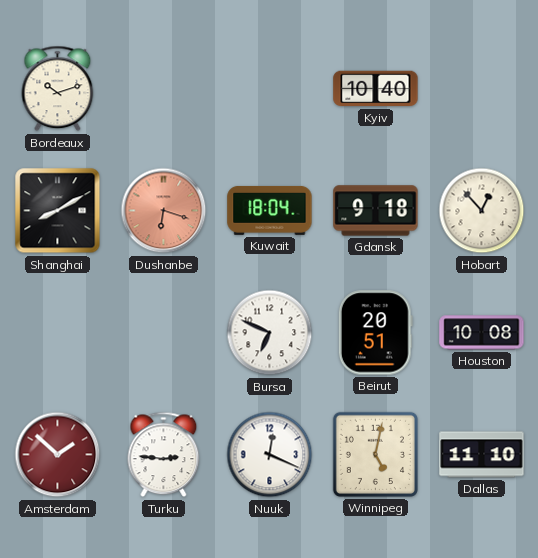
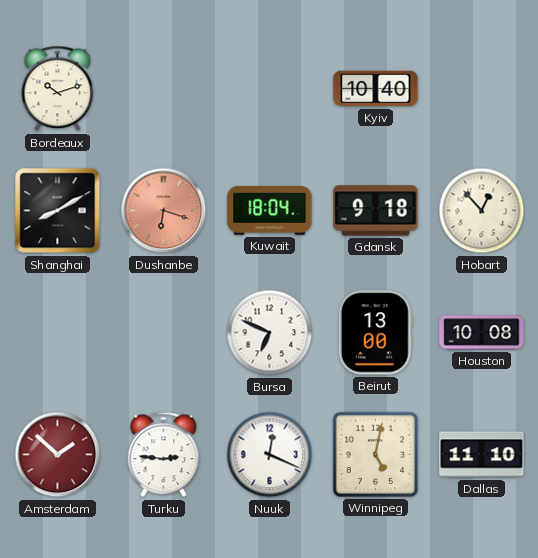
Beirut: 20:51 -> 13:00 (375, 333)
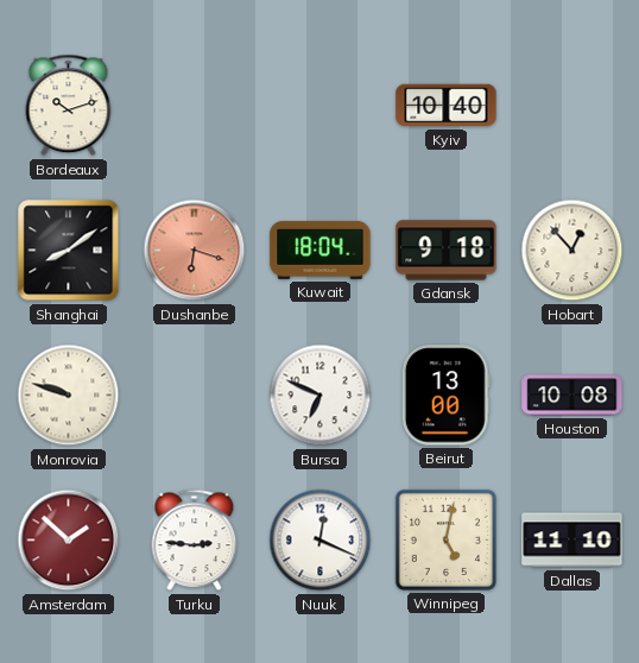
Shanghai: 8:10 -> 8:09 (69, 251)
Monrovia: none -> 9:48 (69, 396)
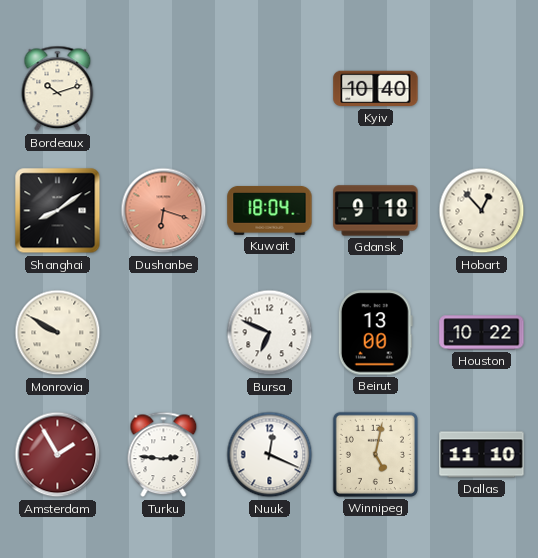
Monrovia: 9:48 -> 9:50 (58, 333)
Houston: 10:08 -> 10:22 (482, 333)
Amsterdam: 1:52 -> 1:55 (58, 455)
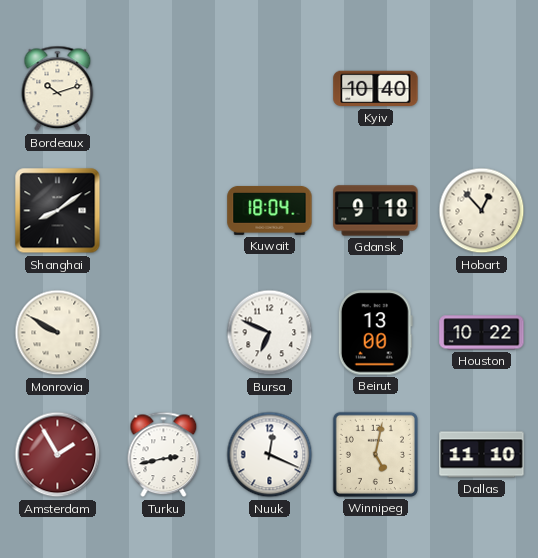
Dushanbe: 6:18 -> none (164, 211)
Turku: 2:46 -> 2:43 (164, 455)
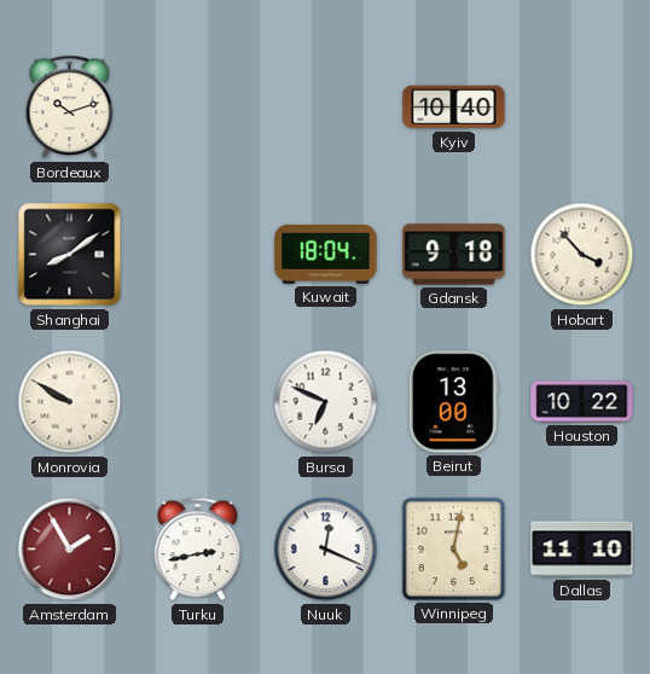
Hobart: 12:53 -> 3:53 (582, 255)
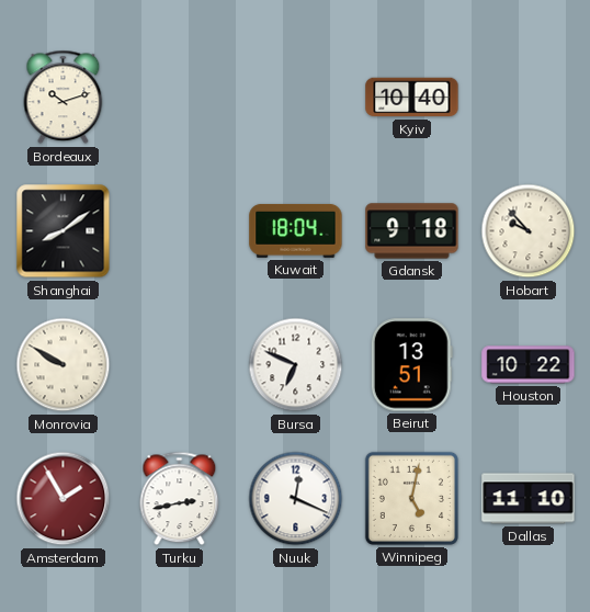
Hobart: 3:53 -> 9:53 (529, 231)
Beirut: 13:00 -> 13:51 (411, 365)
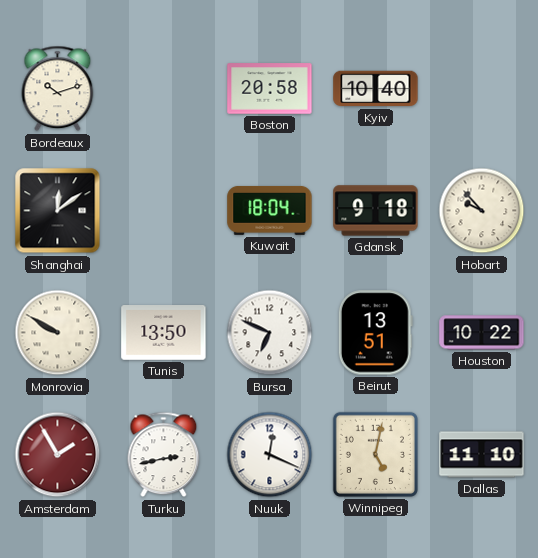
Boston: none -> 20:58 (270, 89)
Shanghai: 8:09 -> 12:09 (58, 211)
Tunis: none -> 13:50 (164, 333)
